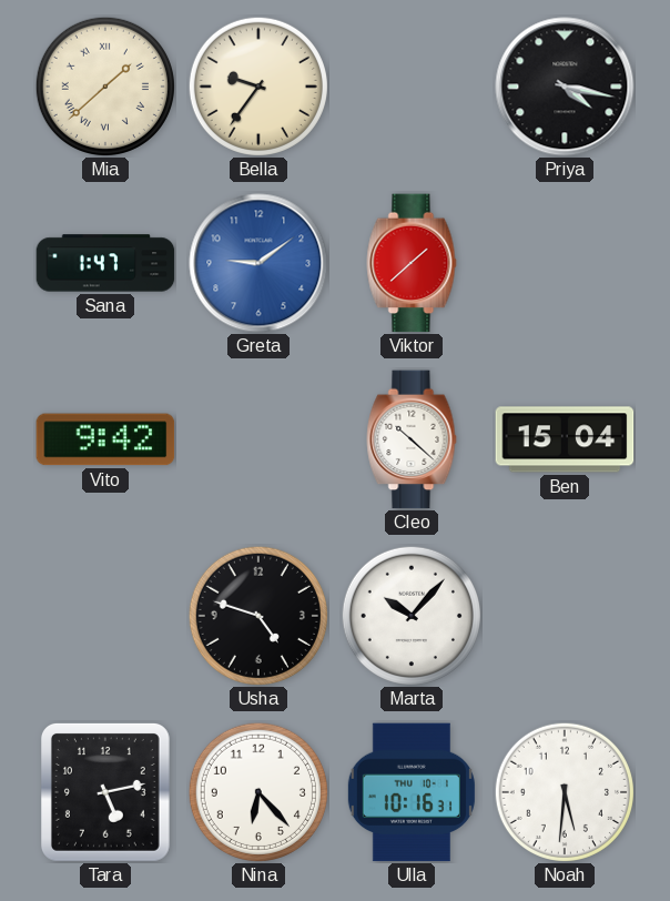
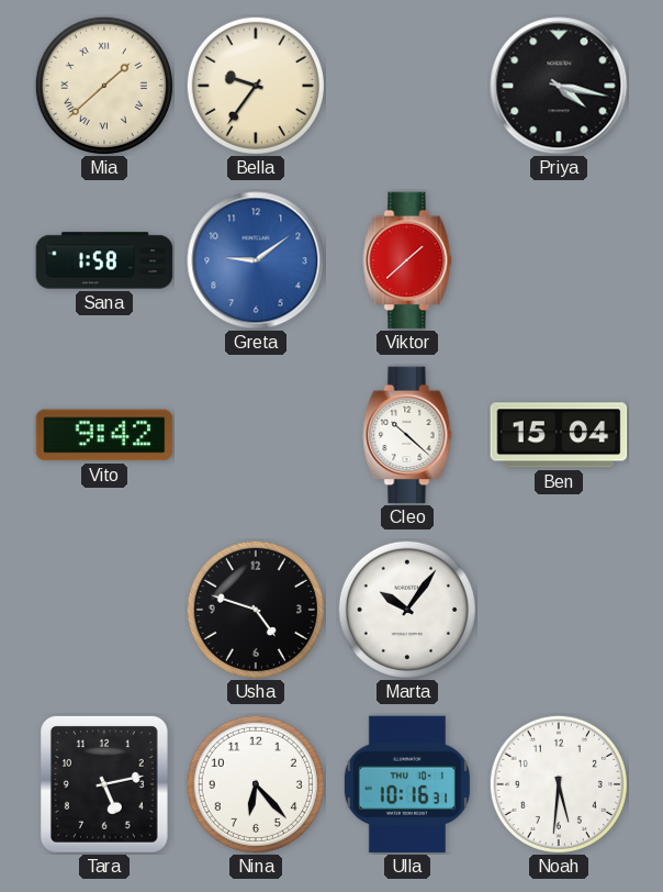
Sana: 1:47 -> 1:58 (104, 260)
Marta: 10:07 -> 10:06 (407, 610)
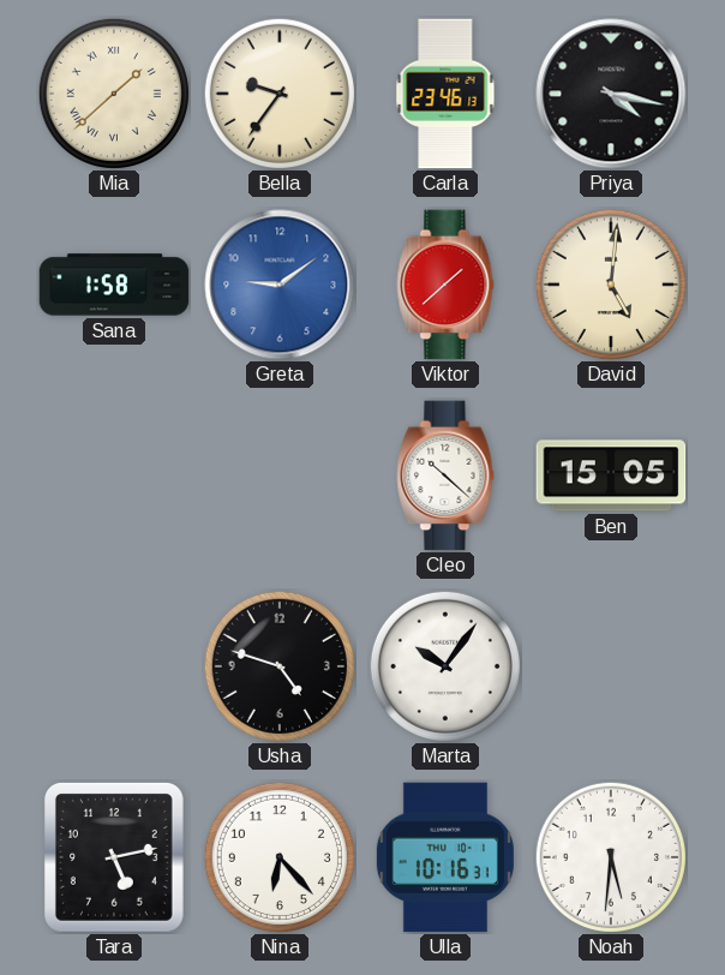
Carla: none -> 23:46 (445, 94)
David: none -> 5:01 (611, 285)
Vito: 9:42 -> none (104, 435)
Ben: 15:04 -> 15:05 (611, 475)
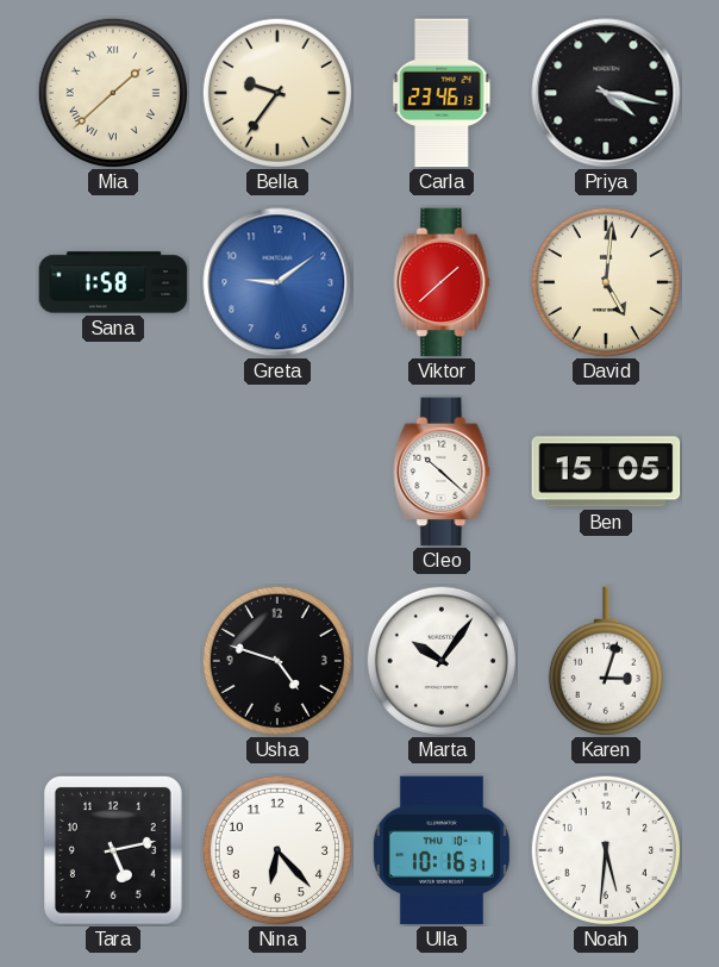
Karen: none -> 3:03 (606, 661)
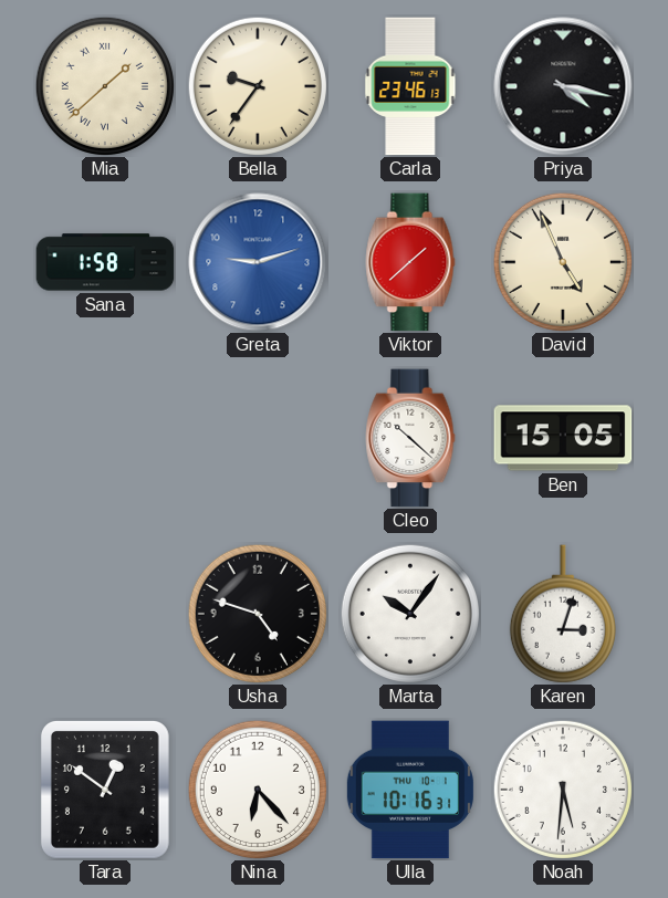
Greta: 9:09 -> 9:12 (258, 262)
David: 5:01 -> 4:56 (563, 262)
Tara: 5:13 -> 12:51 (105, 790)
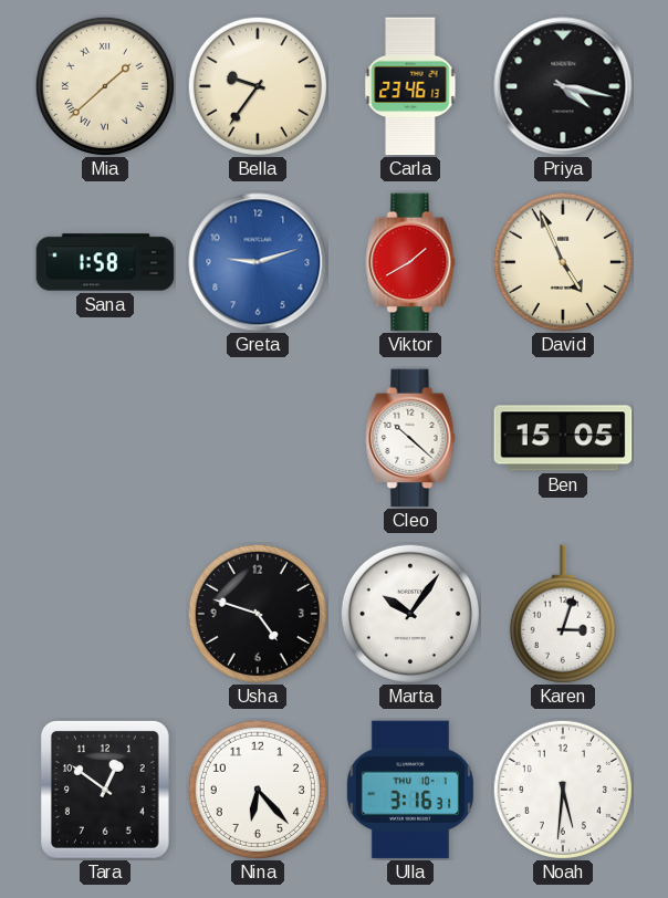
Viktor: 1:38 -> 1:40 (410, 262)
Ulla: 10:16 -> 3:16 (410, 790)
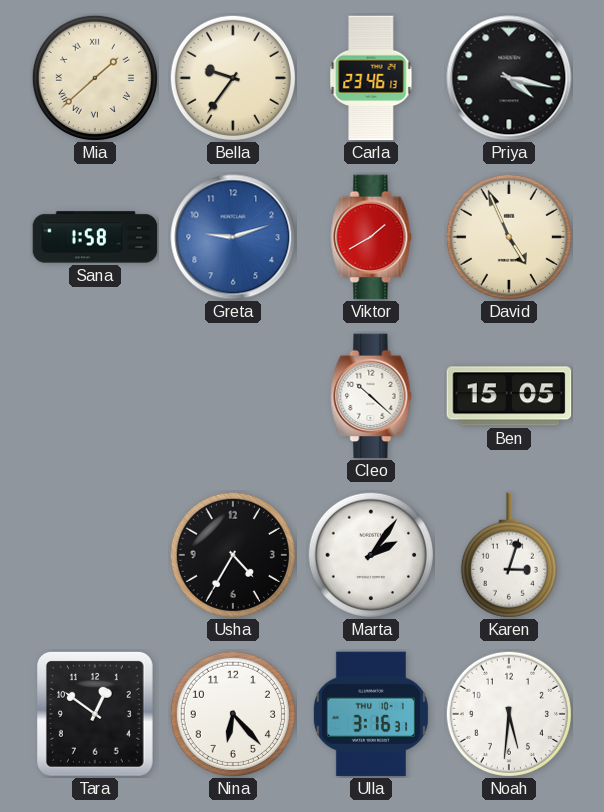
Usha: 4:48 -> 4:35 (233, 555)
Marta: 10:06 -> 2:06 (371, 555)
